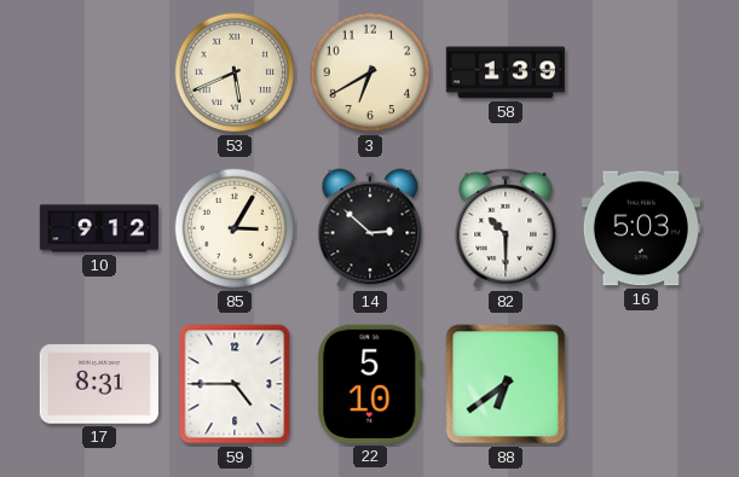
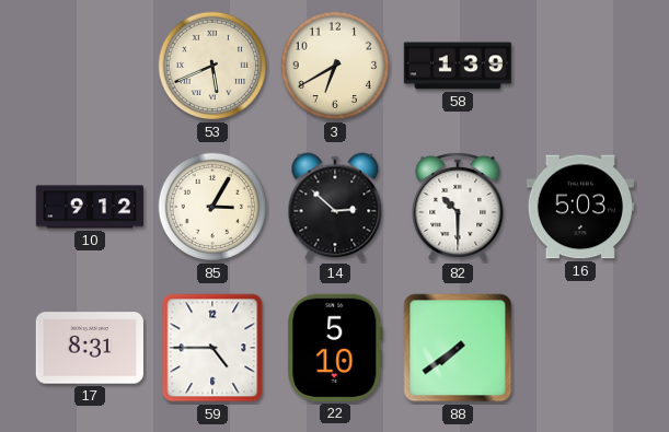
88: 6:39 -> 7:39 (458, 348)
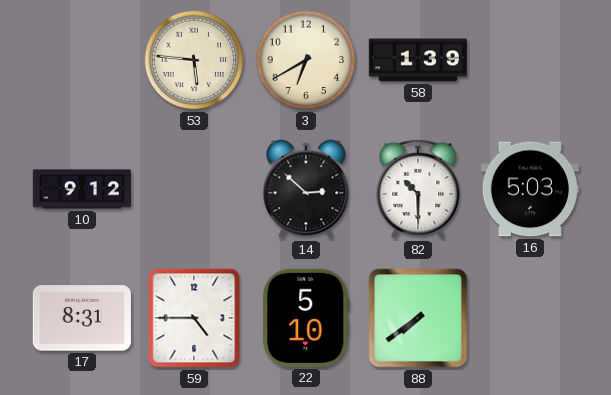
53: 5:41 -> 5:46 (194, 60)
85: 3:05 -> none (212, 207)
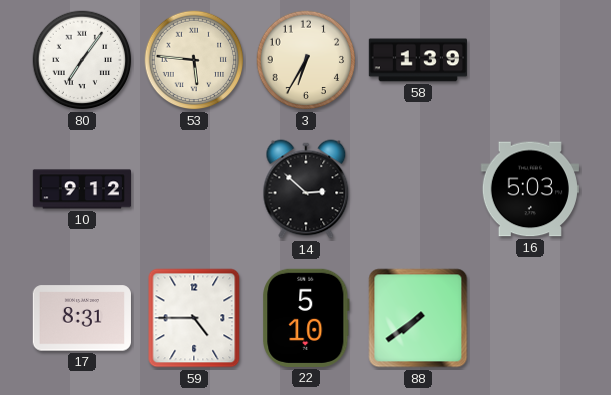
80: none -> 7:06 (82, 60)
3: 6:40 -> 6:35 (306, 60)
82: 10:30 -> none (418, 189)
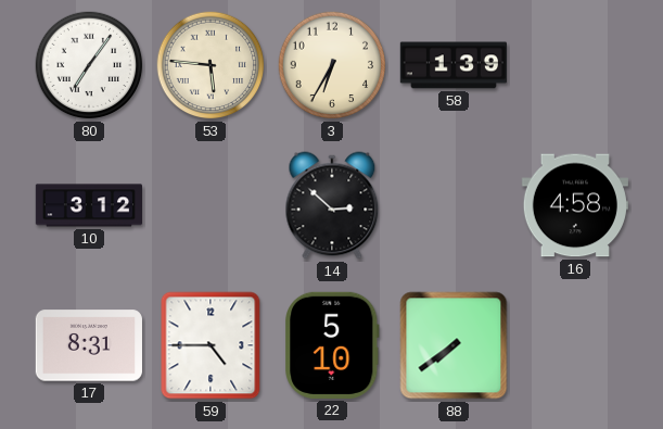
10: 9:12 -> 3:12 (88, 205)
16: 5:03 -> 4:58 (575, 205)
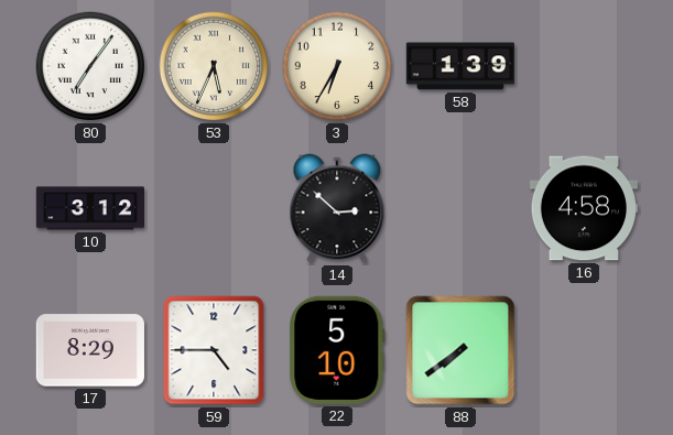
53: 5:46 -> 5:34 (214, 66)
17: 8:31 -> 8:29 (90, 350)
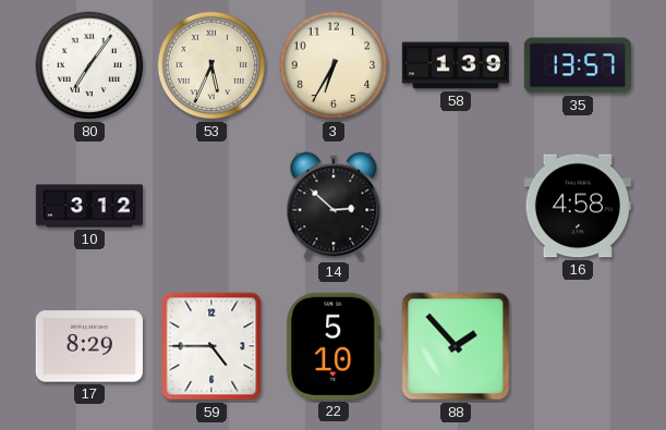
35: none -> 13:57 (578, 65)
88: 7:39 -> 1:53 (456, 346)
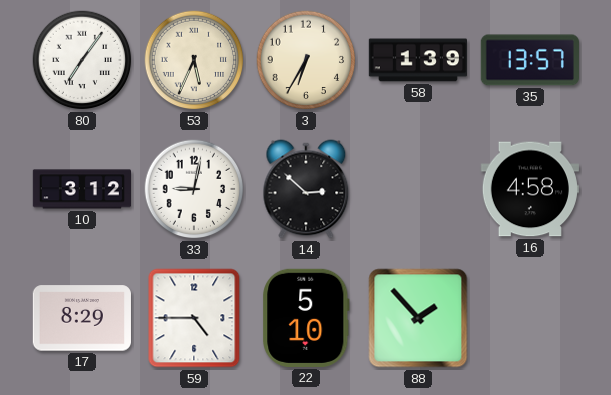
33: none -> 9:02 (194, 189)
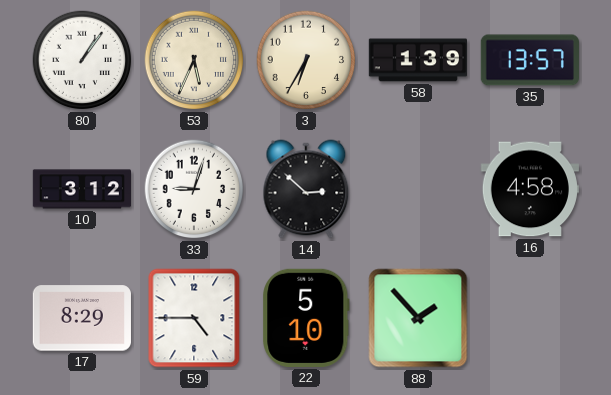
80: 7:06 -> 1:06 (82, 60)
33: 9:02 -> 9:03 (194, 189)
